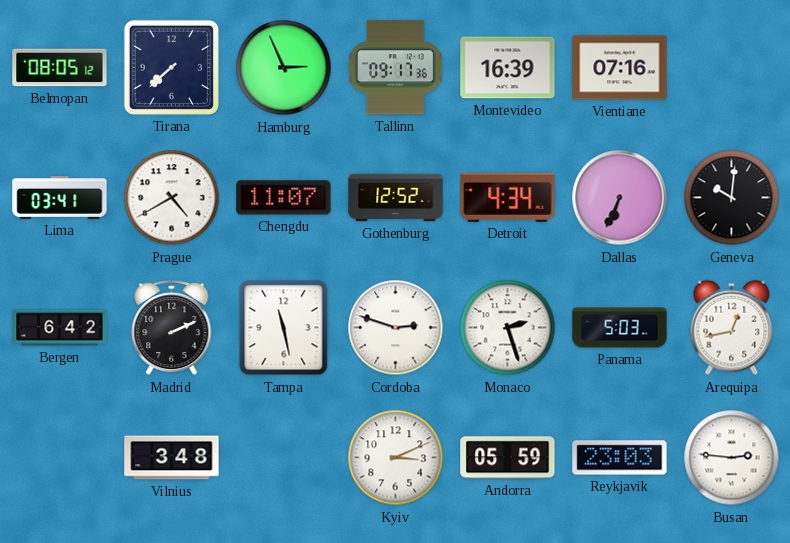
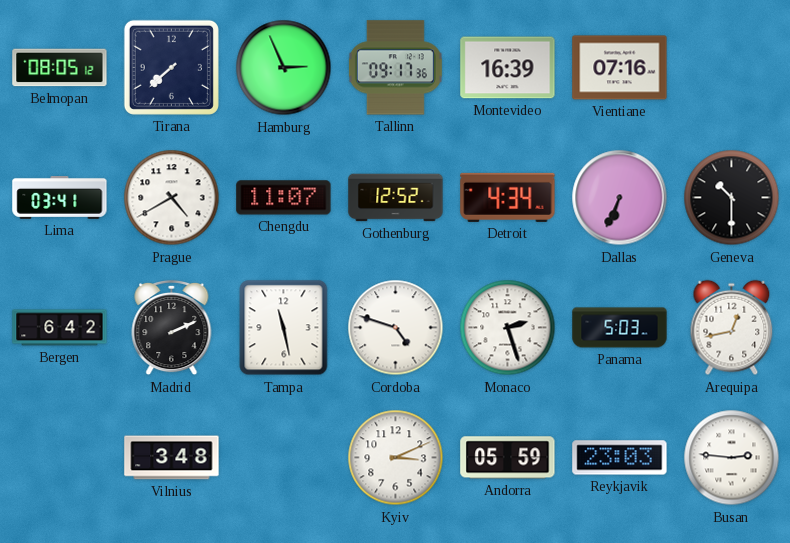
Geneva: 10:01 -> 10:30 (732, 198)
Cordoba: 2:48 -> 4:48 (396, 328)
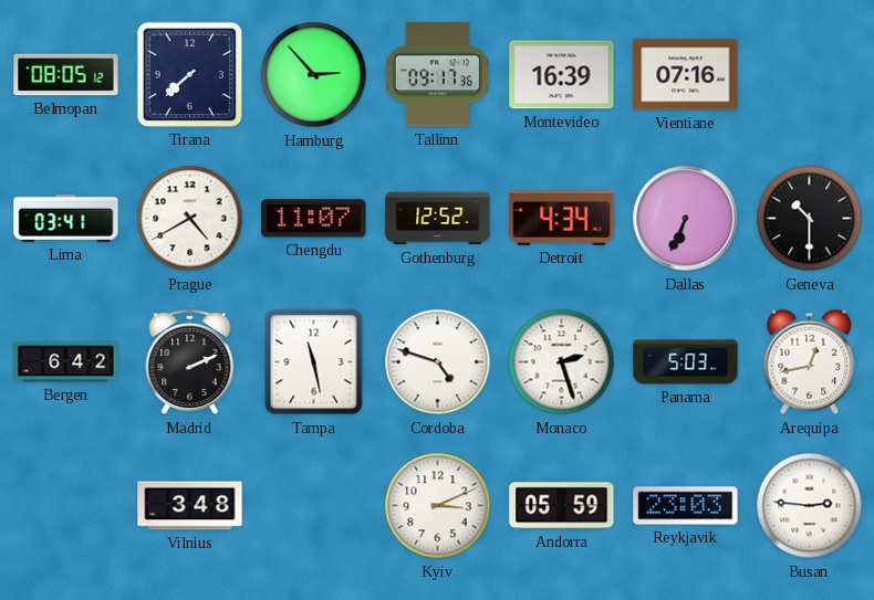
Hamburg: 2:56 -> 2:53 (314, 75)
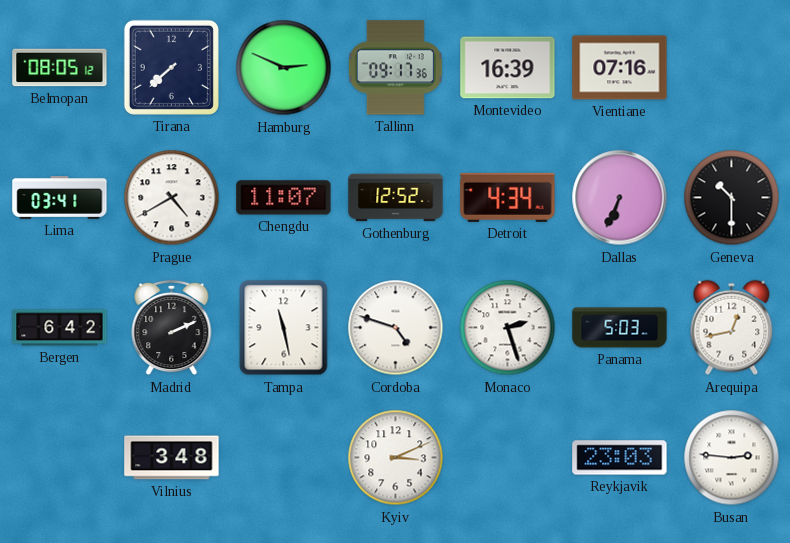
Hamburg: 2:53 -> 2:49 (284, 68)
Andorra: 05:59 -> none (562, 506)
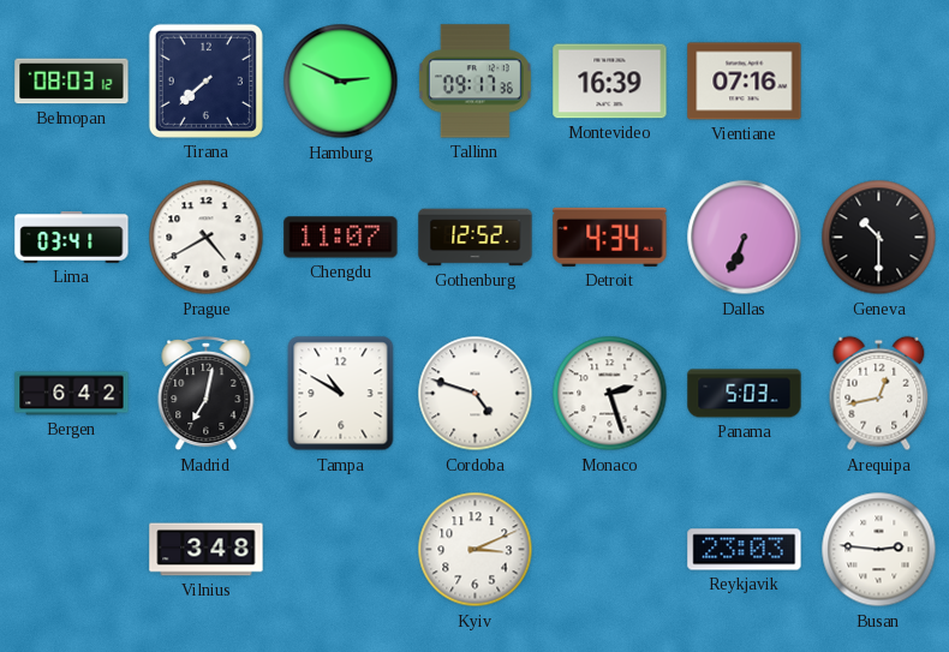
Belmopan: 08:05 -> 08:03 (72, 82)
Madrid: 2:11 -> 7:02 (207, 394)
Tampa: 11:28 -> 10:50 (341, 394)
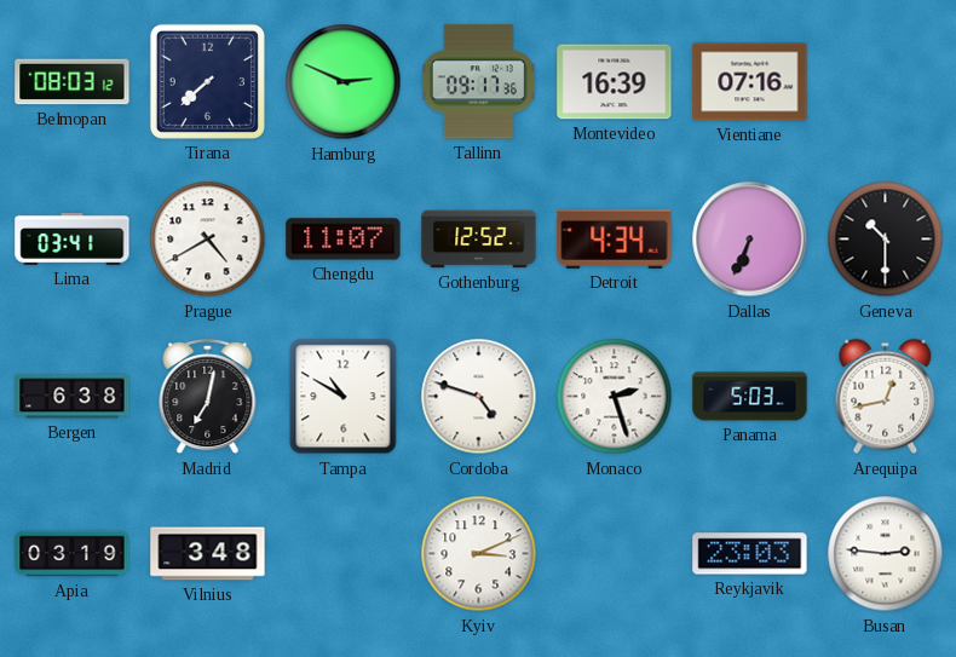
Bergen: 6:42 -> 6:38 (73, 397)
Apia: none -> 03:19 (73, 554)
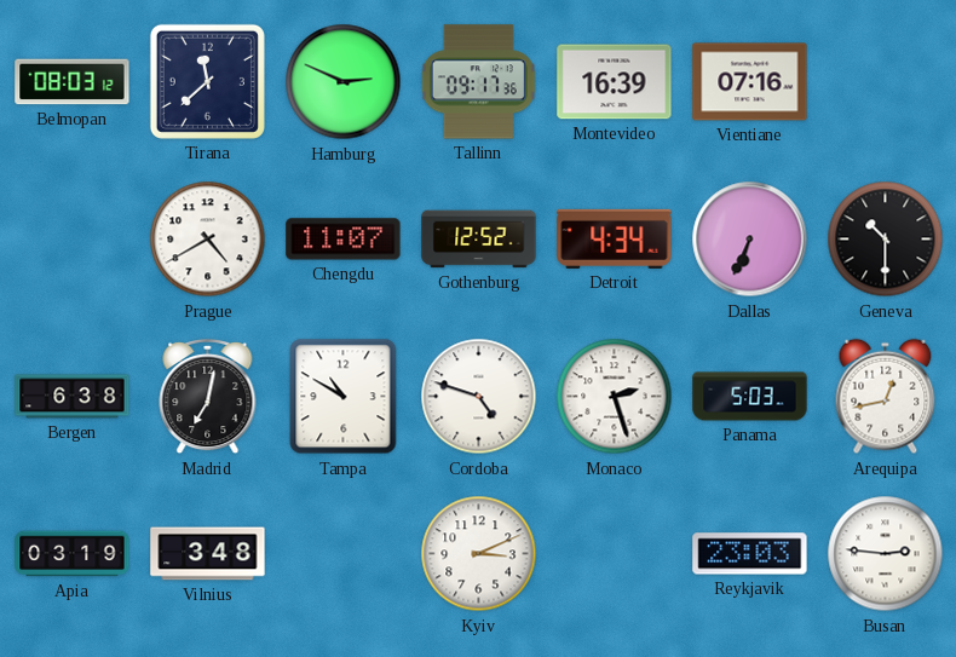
Tirana: 7:38 -> 11:38 (207, 81)
Lima: 03:41 -> none (73, 240)
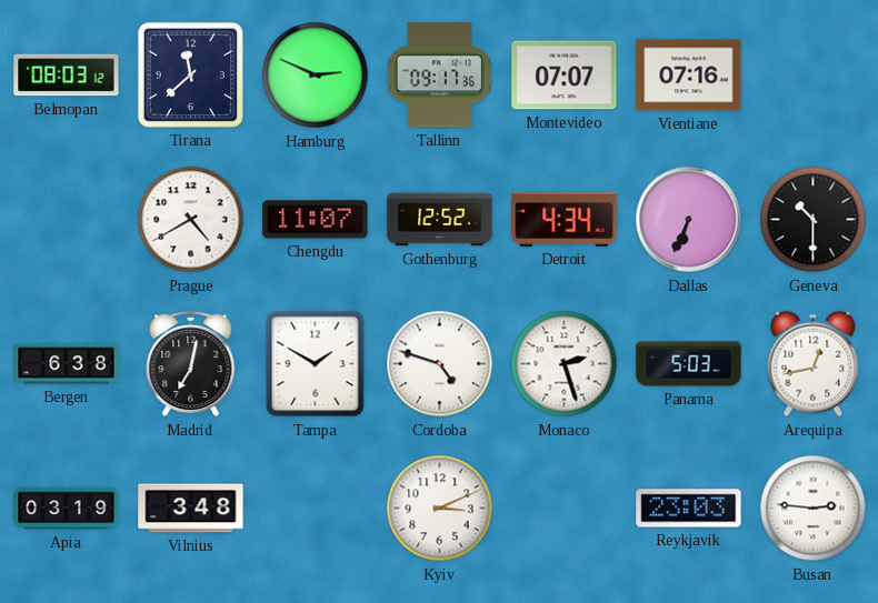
Montevideo: 16:39 -> 07:07 (565, 76)
Tampa: 10:50 -> 1:50 (316, 364)
